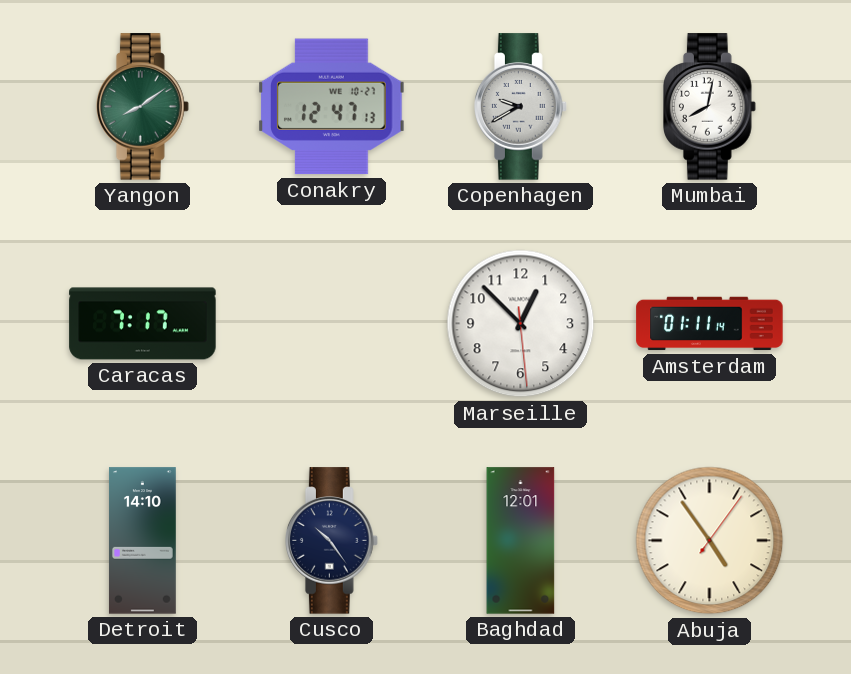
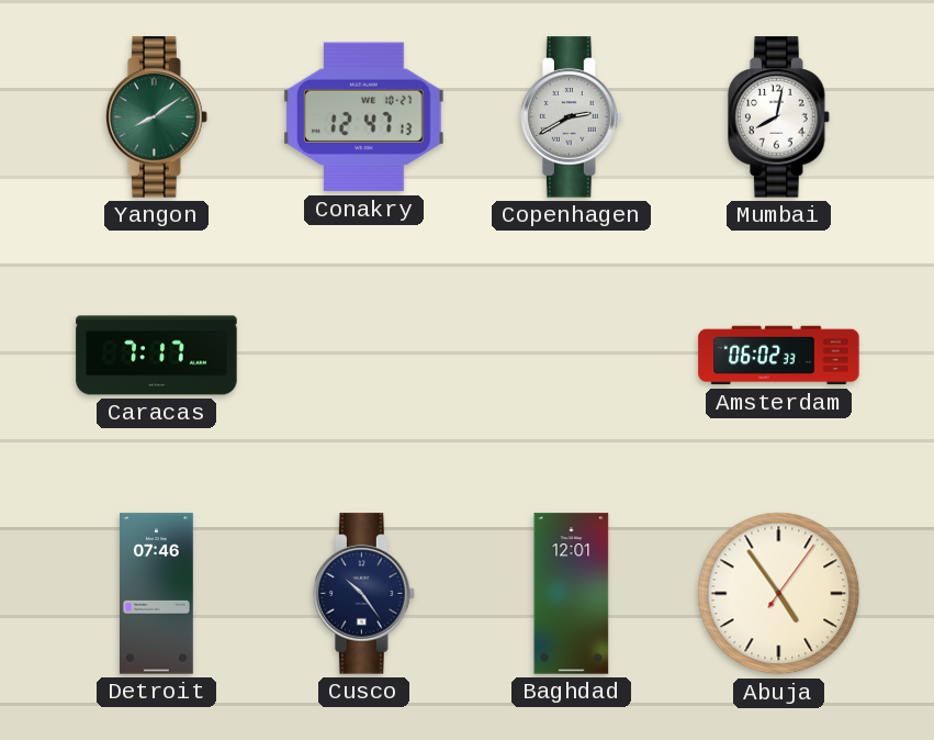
Copenhagen: 9:40 -> 2:40 (572, 117)
Marseille: 12:52 -> none (521, 324)
Amsterdam: 01:11 -> 06:02 (779, 356)
Detroit: 14:10 -> 07:46 (157, 594)
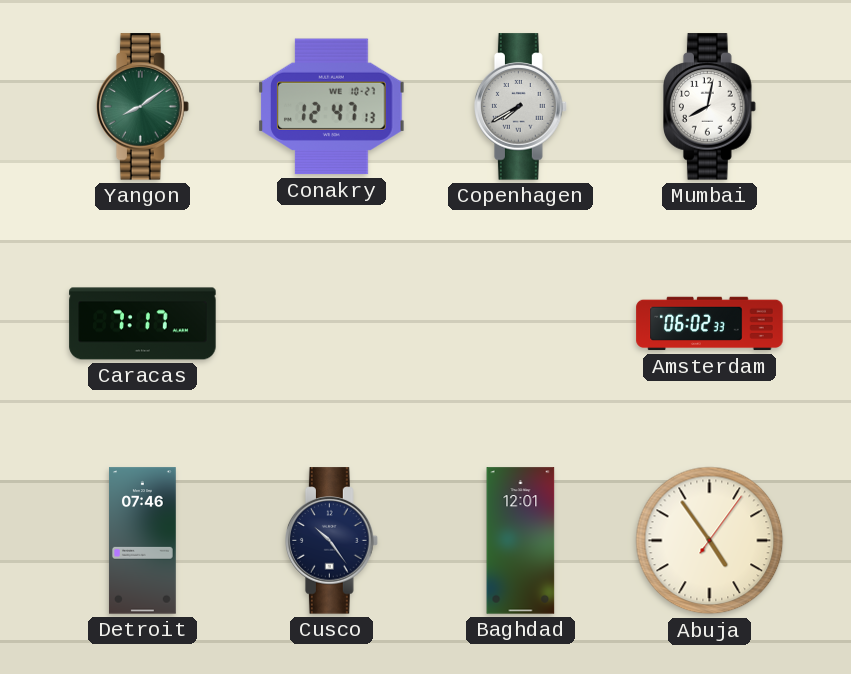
Copenhagen: 2:40 -> 7:40 (521, 107)
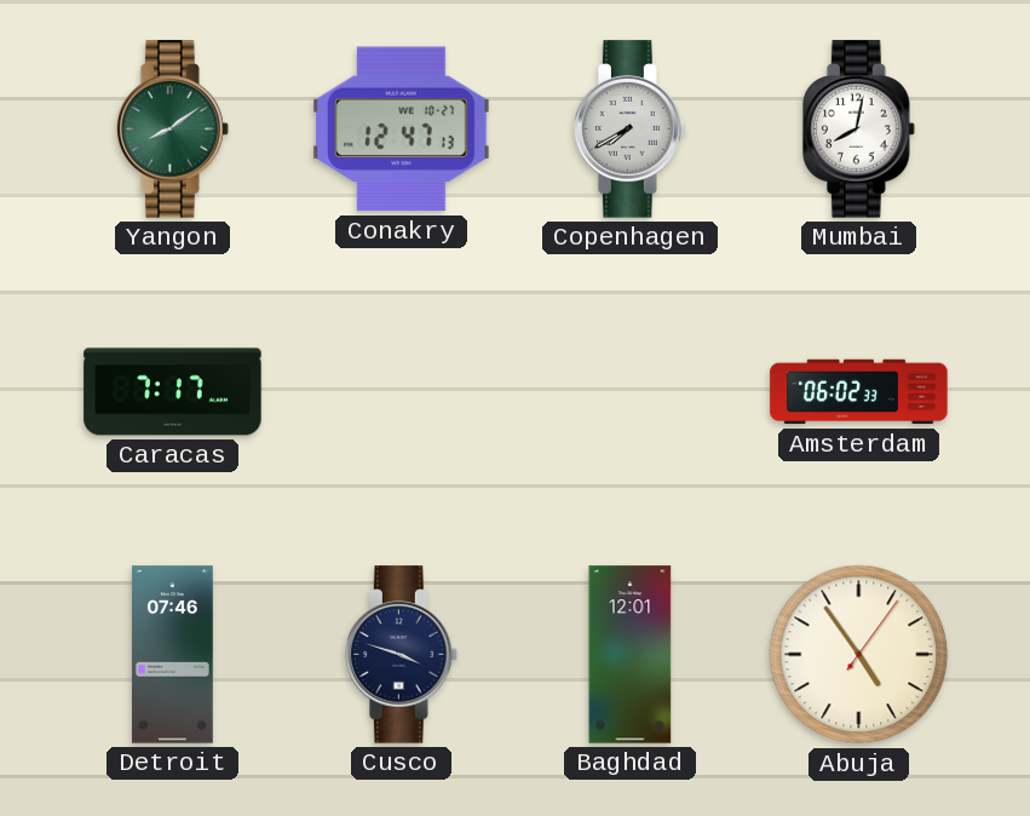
Cusco: 10:24 -> 3:48 (402, 655)
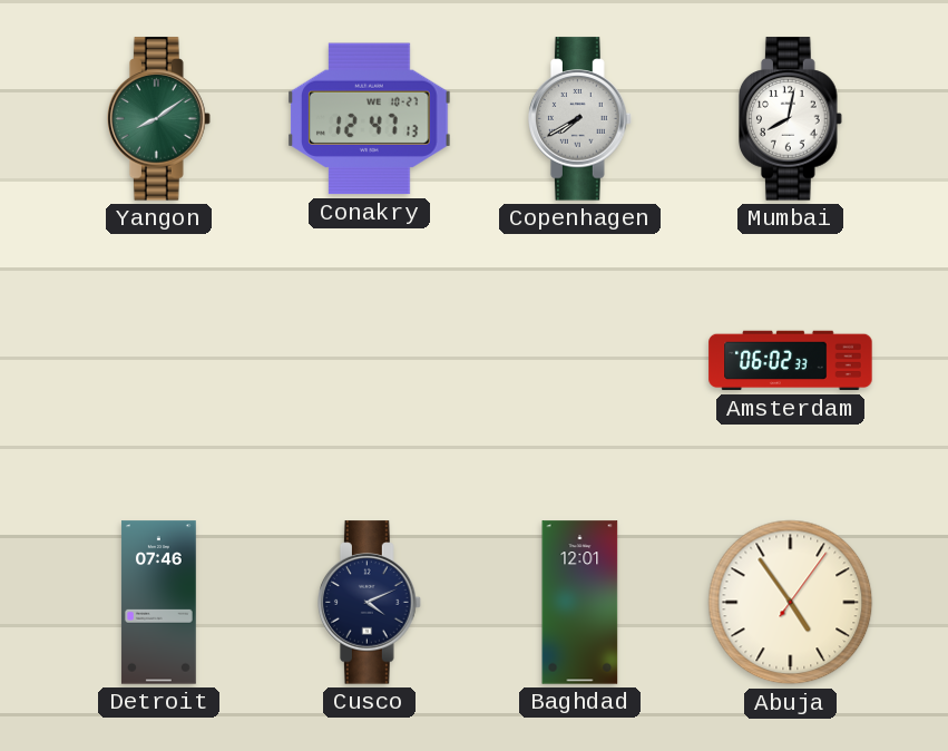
Caracas: 7:17 -> none (173, 392)
Cusco: 3:48 -> 4:11 (370, 603)
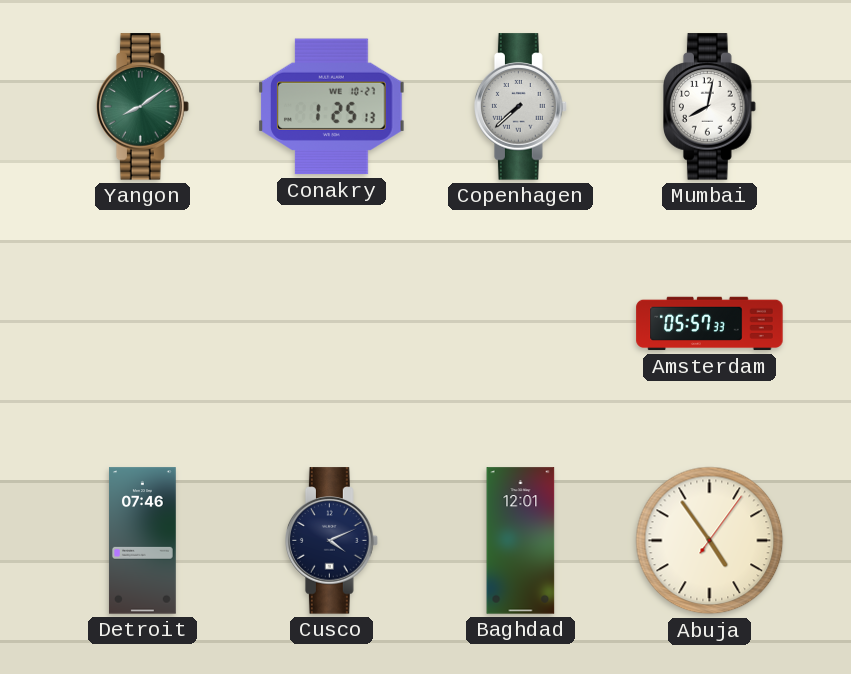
Conakry: 12:47 -> 1:25 (332, 107)
Copenhagen: 7:40 -> 7:38 (521, 107)
Amsterdam: 06:02 -> 05:57 (710, 324)
